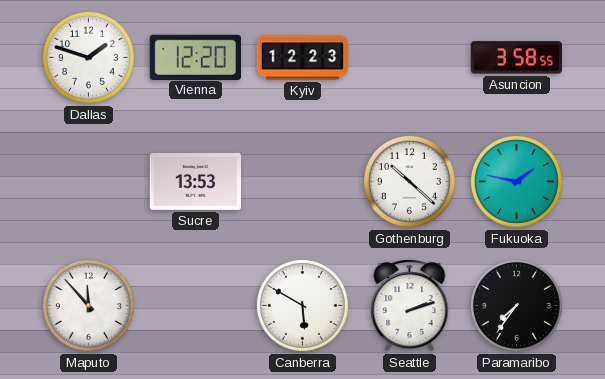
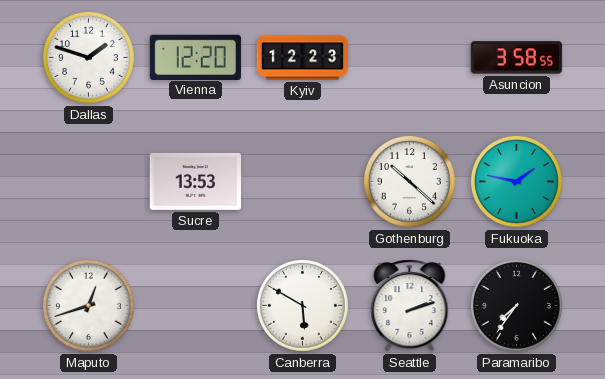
Maputo: 11:53 -> 12:42 (88, 305)
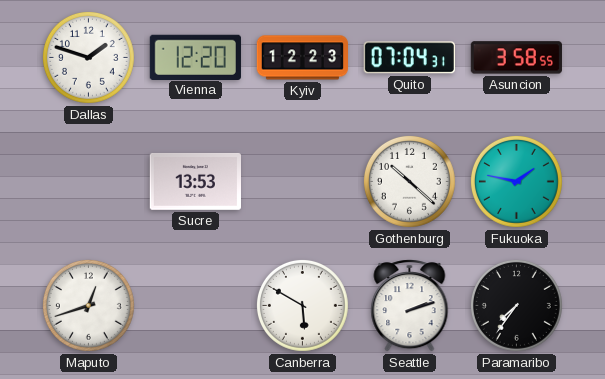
Quito: none -> 07:04 (409, 58)
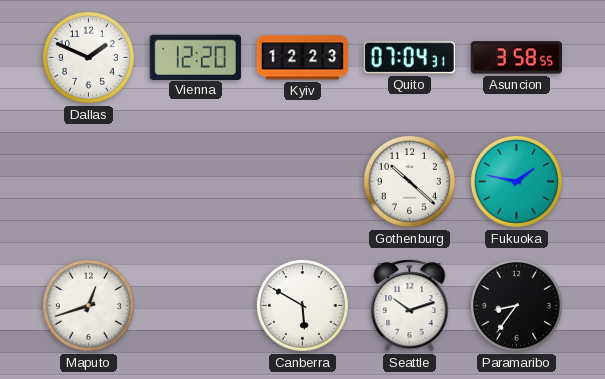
Dallas: 1:48 -> 1:49 (88, 57)
Sucre: 13:53 -> none (195, 181)
Seattle: 2:12 -> 10:12 (410, 306)
Paramaribo: 7:36 -> 8:36 (516, 305)
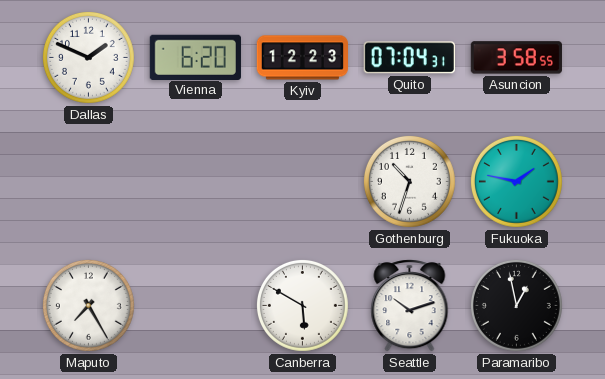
Vienna: 12:20 -> 6:20 (195, 57)
Gothenburg: 10:22 -> 10:33 (409, 181)
Maputo: 12:42 -> 7:25 (88, 305)
Paramaribo: 8:36 -> 12:58 (516, 305)
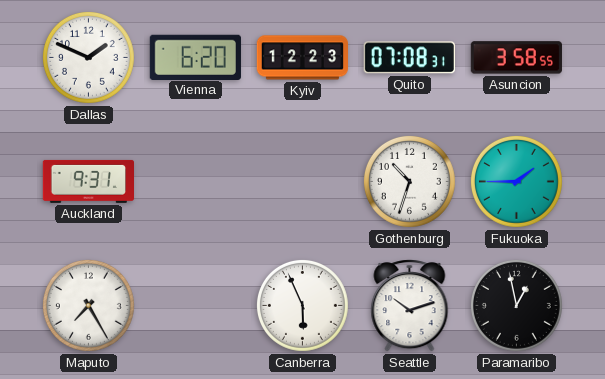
Quito: 07:04 -> 07:08 (409, 58)
Auckland: none -> 9:31 (88, 181)
Fukuoka: 1:47 -> 1:45 (516, 181)
Canberra: 5:50 -> 5:56 (302, 305)
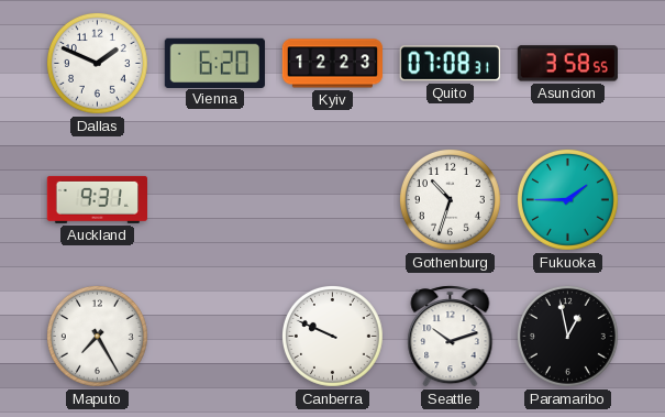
Canberra: 5:56 -> 9:49 (332, 336)
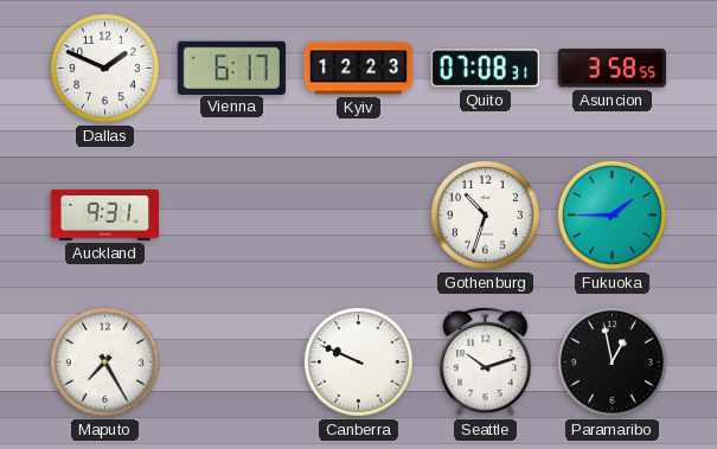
Vienna: 6:20 -> 6:17 (231, 68)
